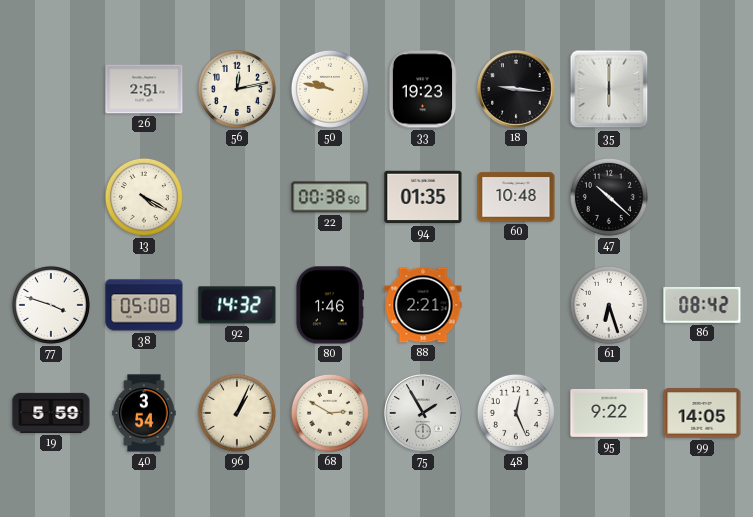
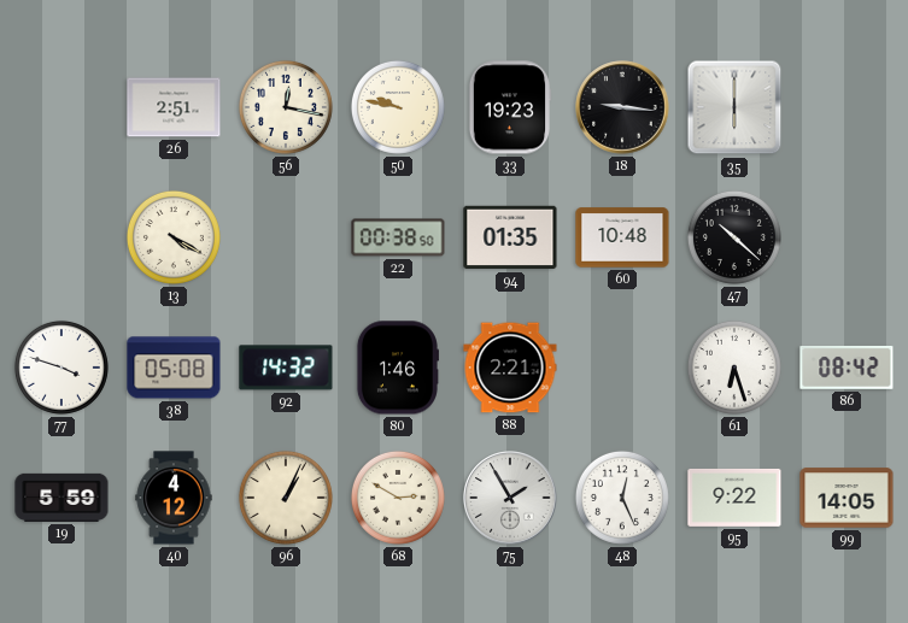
56: 12:13 -> 12:17 (286, 107)
40: 3:54 -> 4:12 (174, 498)
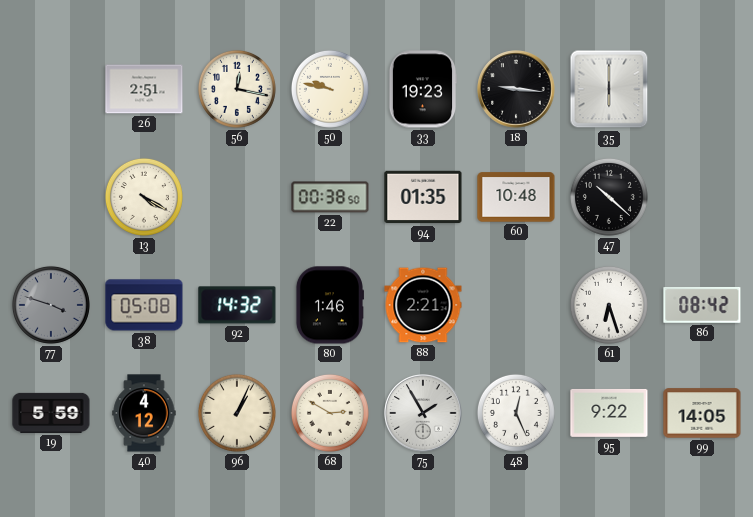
77 dial: white -> grey (51, 305)
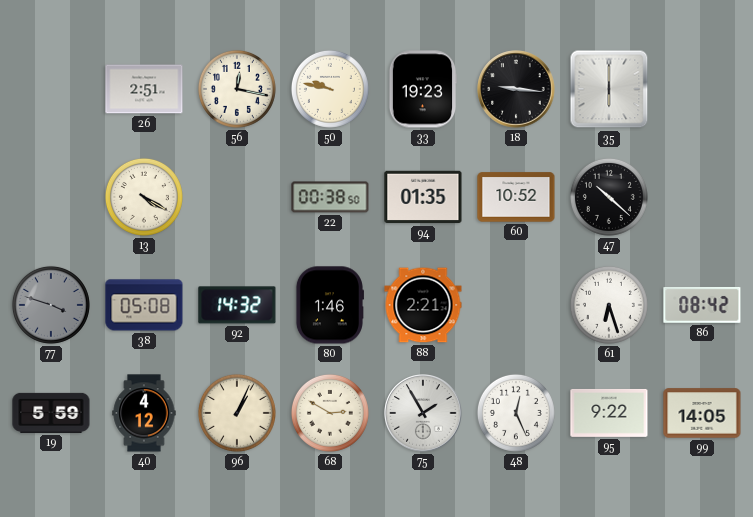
60: 10:48 -> 10:52 (516, 197)
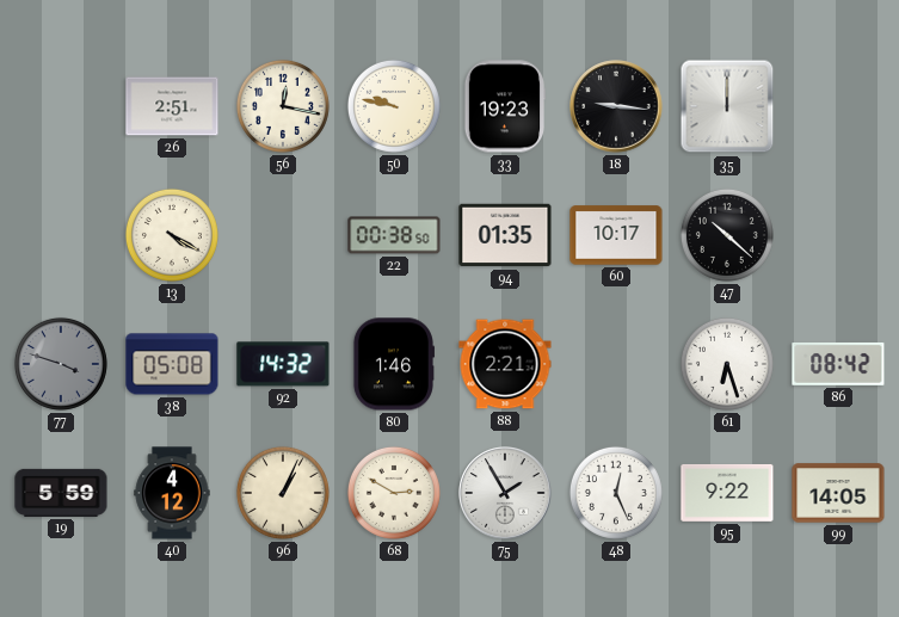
35: 6:00 -> 12:00 (727, 106)
60: 10:52 -> 10:17 (616, 235)
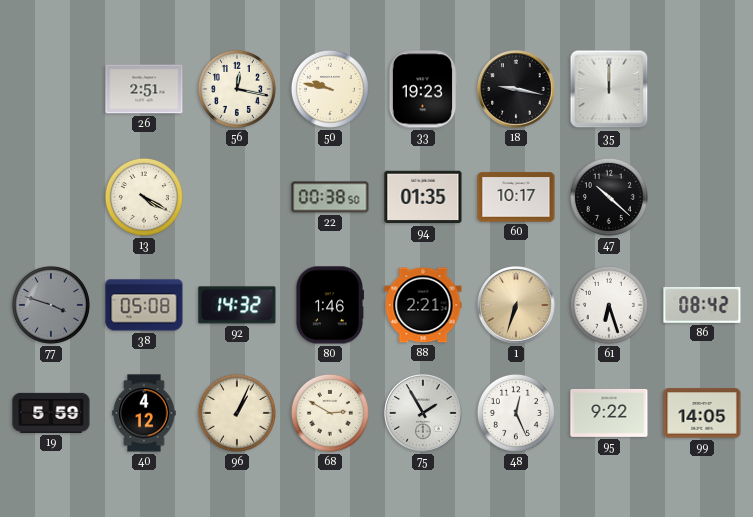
18: 9:16 -> 9:17 (516, 89)
1: none -> 6:33 (516, 305)
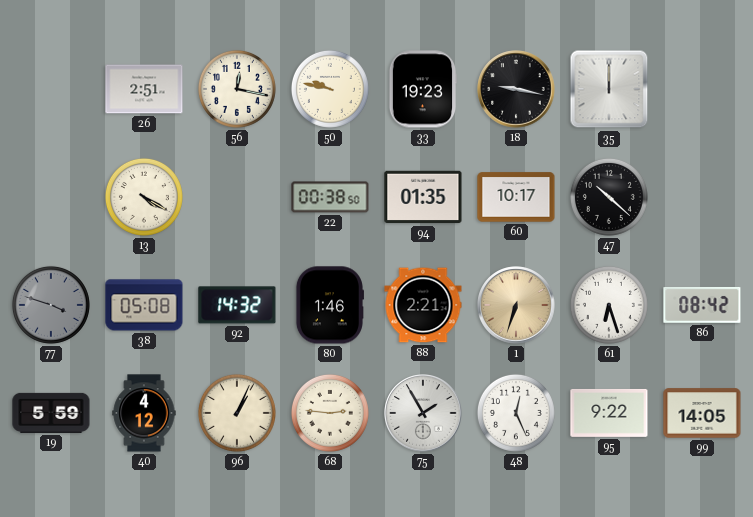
68: 2:50 -> 2:46 (330, 413)
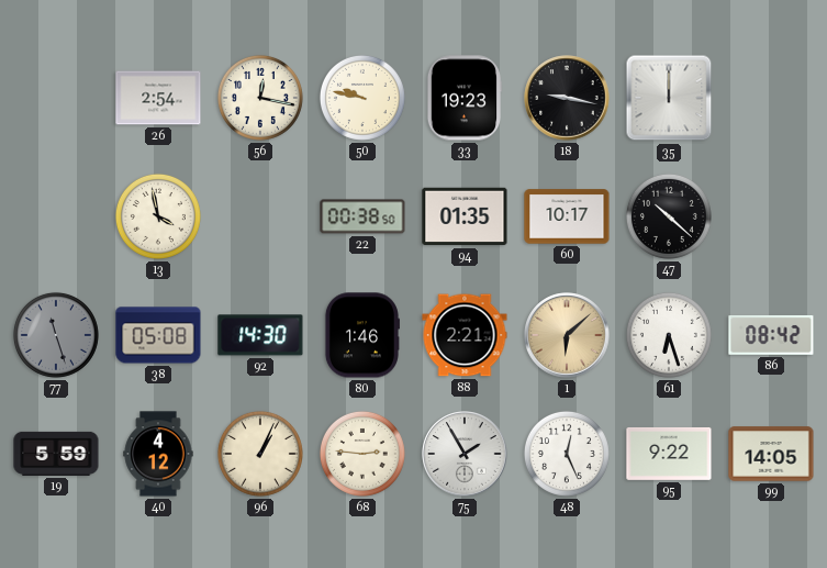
26: 2:51 -> 2:54 (158, 98)
13: 4:20 -> 3:58 (158, 216)
77: 3:48 -> 11:27 (56, 335)
92: 14:32 -> 14:30 (260, 335)
1: 6:33 -> 6:08 (567, 335)
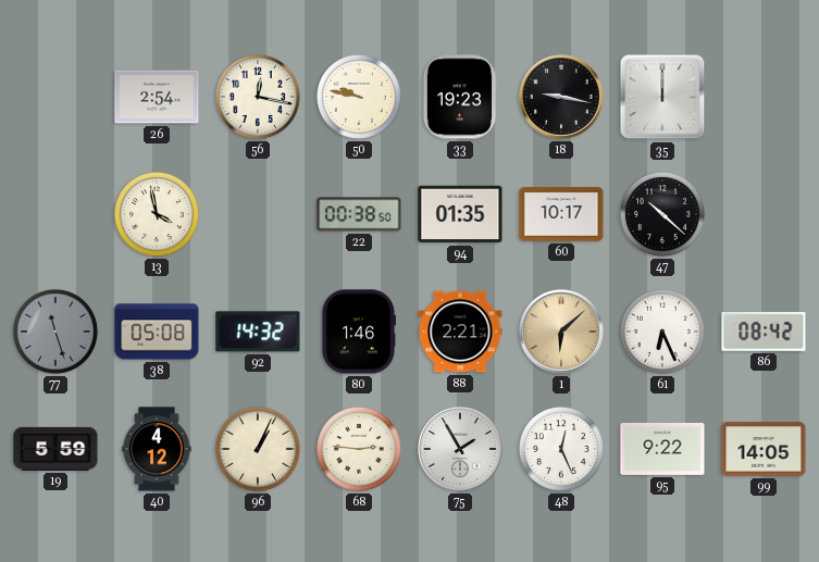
92: 14:30 -> 14:32 (258, 332)
61: 6:27 -> 6:26 (662, 332)
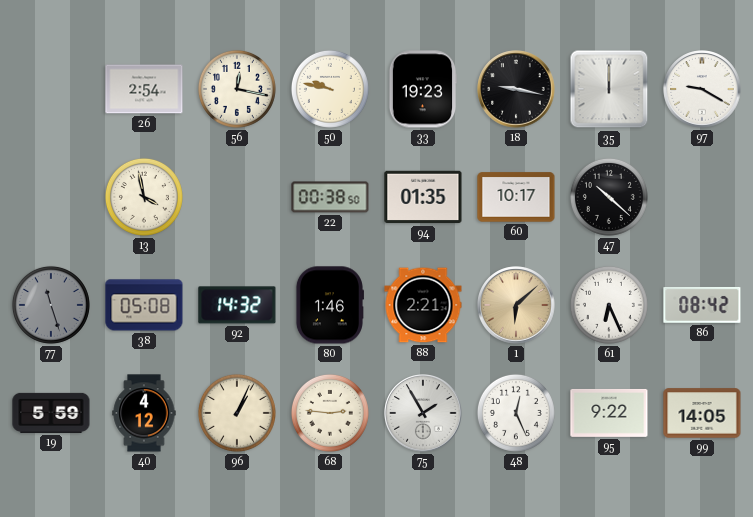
97: none -> 9:20 (702, 89)
